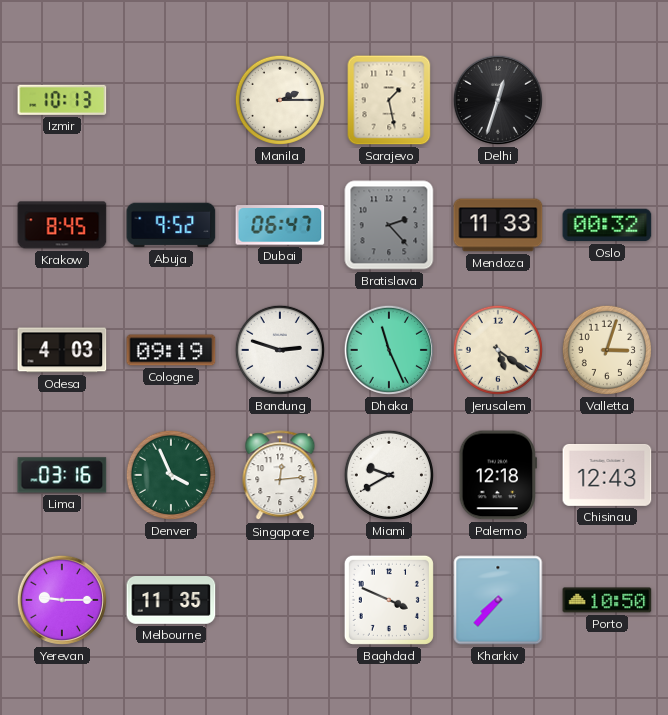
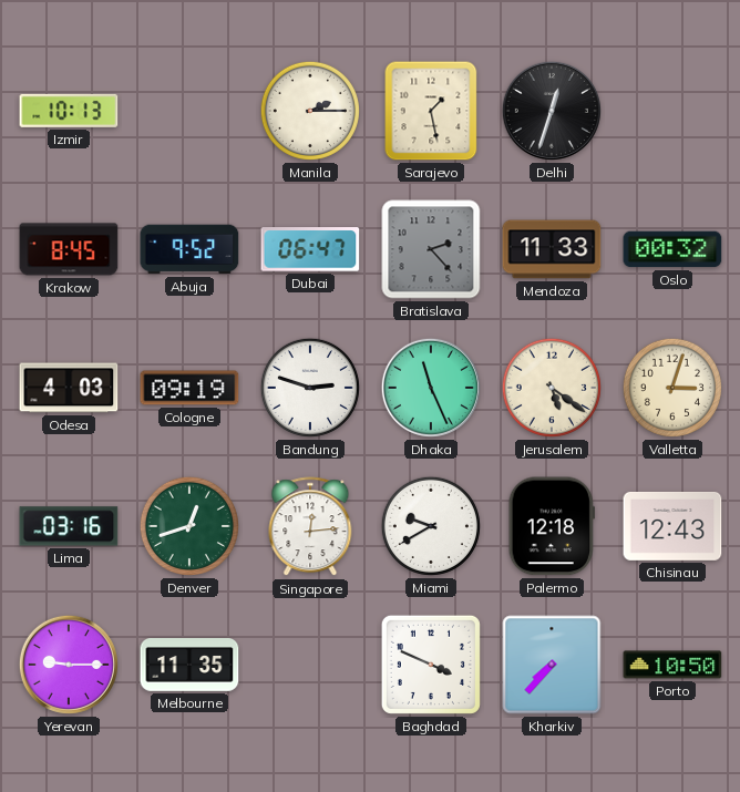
Denver: 3:56 -> 12:42 (189, 526)
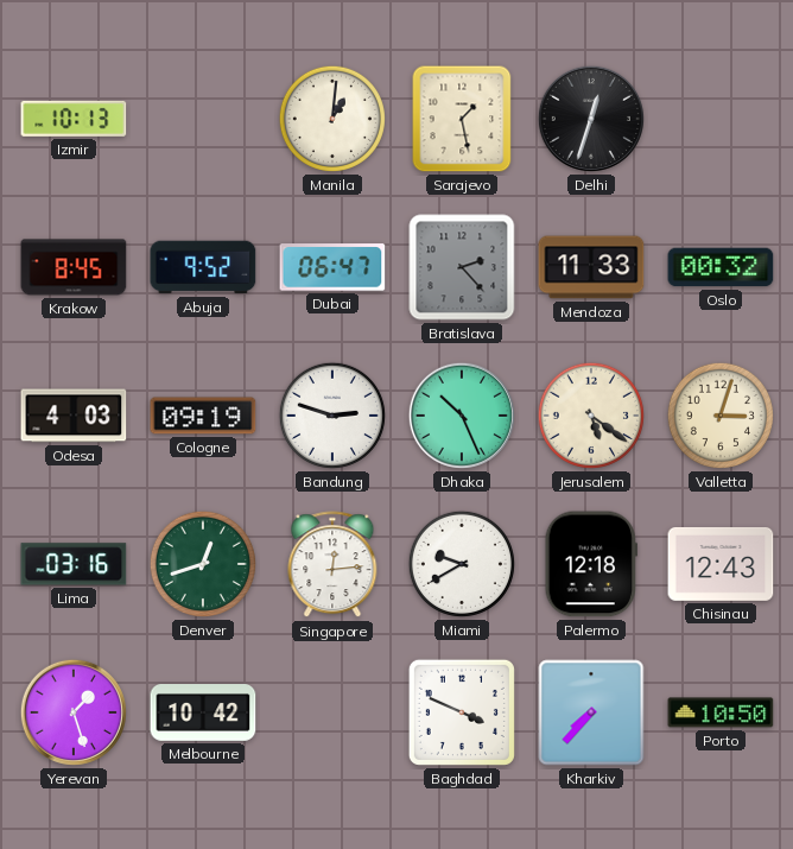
Manila: 2:15 -> 1:01 (332, 119)
Dhaka: 11:26 -> 10:26 (462, 416)
Yerevan: 9:15 -> 1:27 (74, 712)
Melbourne: 11:35 -> 10:42 (203, 714)
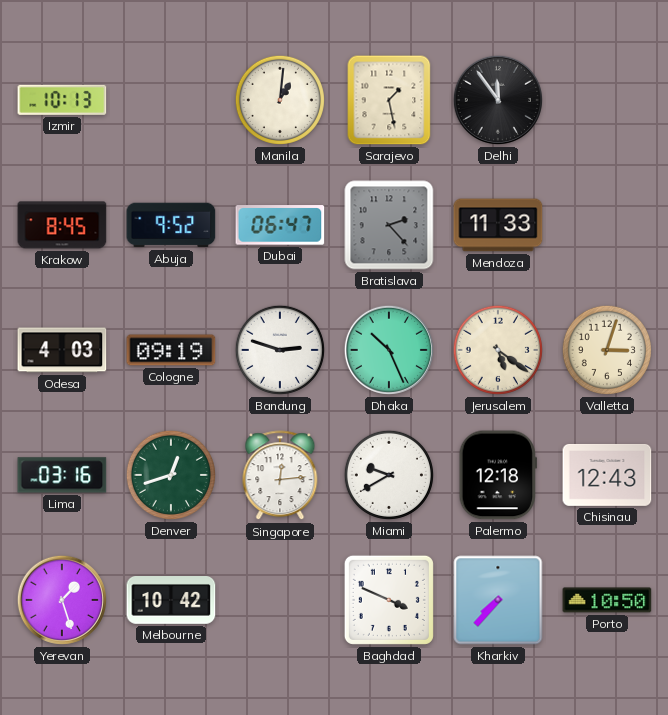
Delhi: 12:33 -> 11:54 (498, 100)
Oslo: 00:32 -> none (721, 267)
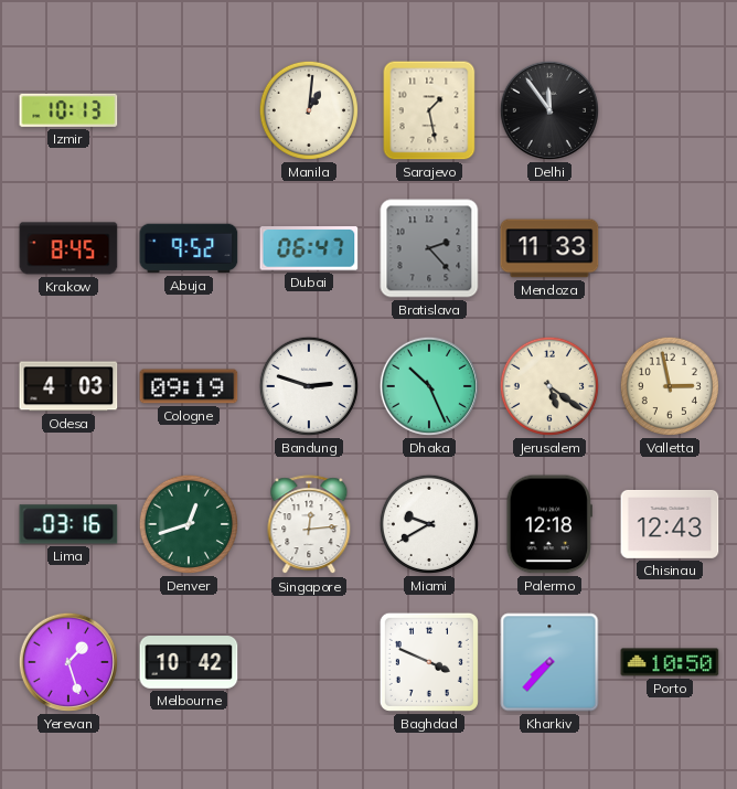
Valletta: 3:03 -> 2:58 (670, 386)
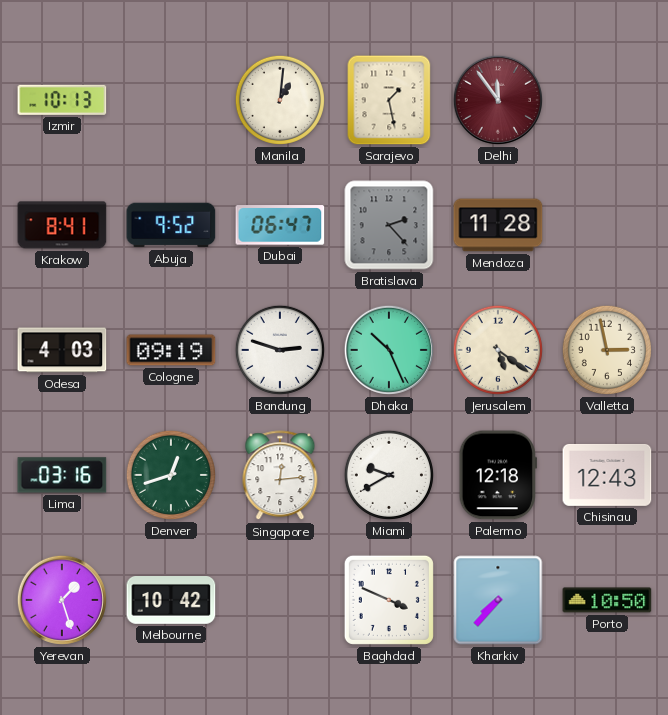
Delhi dial: black -> burgundy (498, 100)
Krakow: 8:45 -> 8:41 (62, 225)
Mendoza: 11:33 -> 11:28 (498, 225)
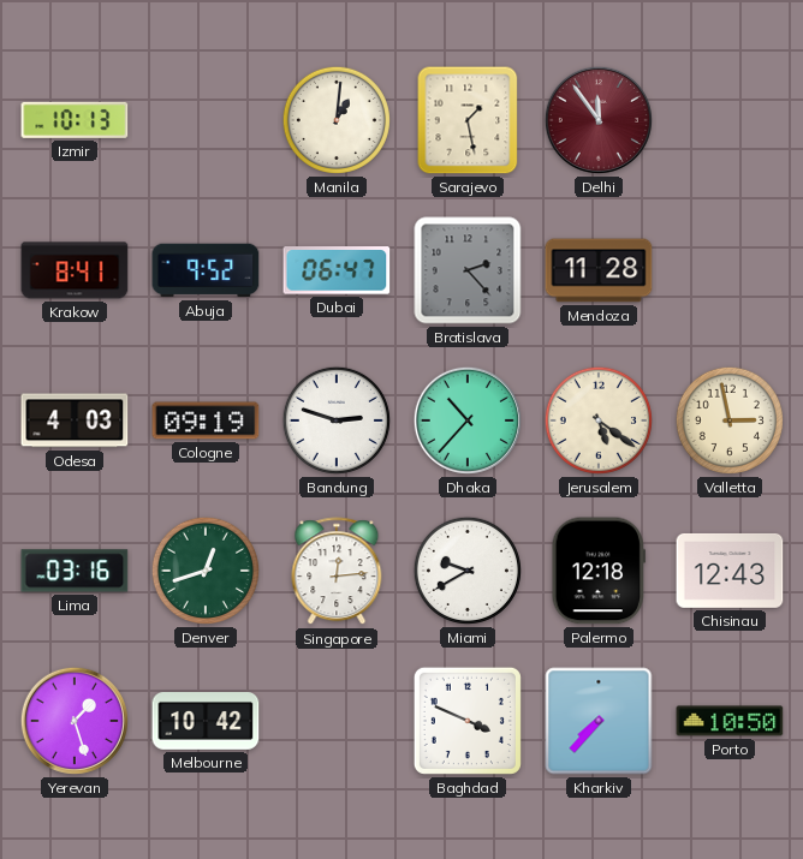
Dhaka: 10:26 -> 10:37 (468, 420)
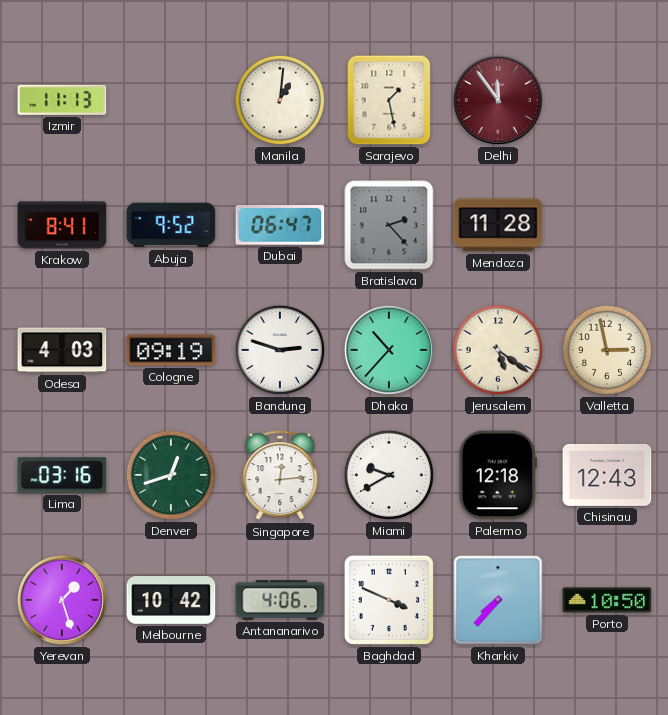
Izmir: 10:13 -> 11:13 (62, 100)
Antananarivo: none -> 4:06 (280, 600)
